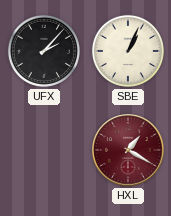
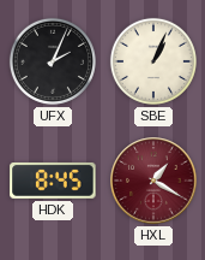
UFX: 2:07 -> 2:04 (53, 61)
HDK: none -> 8:45 (53, 181)
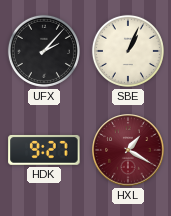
UFX: 2:04 -> 2:07 (44, 51)
HDK: 8:45 -> 9:27 (44, 150)
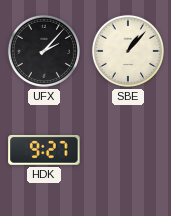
SBE: 1:04 -> 1:07 (128, 51)
HXL: 1:20 -> none (128, 150)
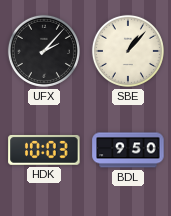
HDK: 9:27 -> 10:03 (44, 150)
BDL: none -> 9:50 (128, 150)
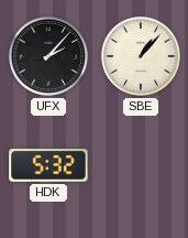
HDK: 10:03 -> 5:32 (48, 165)
BDL: 9:50 -> none (128, 150)
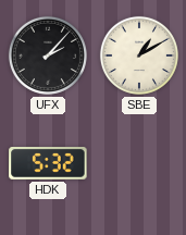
SBE: 1:07 -> 1:10 (139, 55)
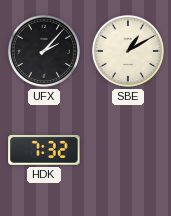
HDK: 5:32 -> 7:32 (44, 150)
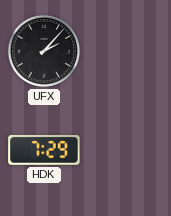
SBE: 1:10 -> none (128, 51)
HDK: 7:32 -> 7:29 (44, 150)
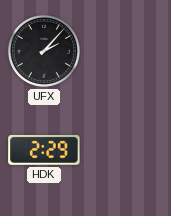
HDK: 7:29 -> 2:29 (44, 150)
